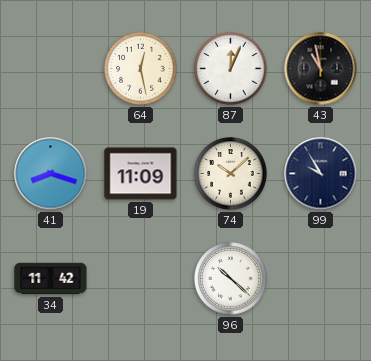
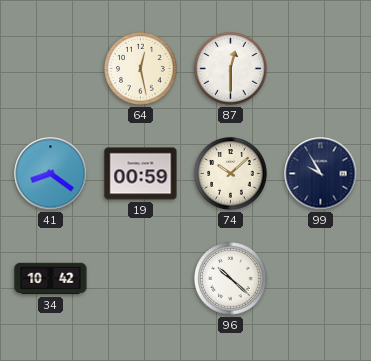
87: 12:04 -> 12:30 (231, 69)
43: 10:58 -> none (321, 69)
41: 8:18 -> 8:21 (51, 174)
19: 11:09 -> 00:59 (141, 174)
34: 11:42 -> 10:42 (51, 279)
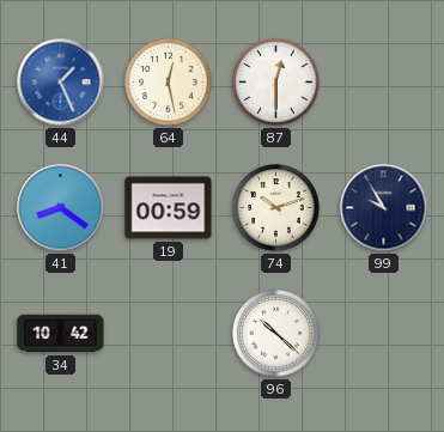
44: none -> 1:26 (61, 83)
74: 10:08 -> 10:12 (276, 208)
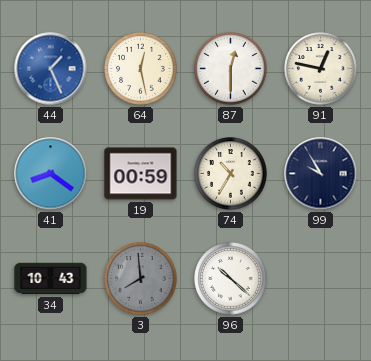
91: none -> 12:47 (321, 69)
74: 10:12 -> 10:35 (231, 174)
34: 10:42 -> 10:43 (51, 279)
3: none -> 7:59 (141, 279)
